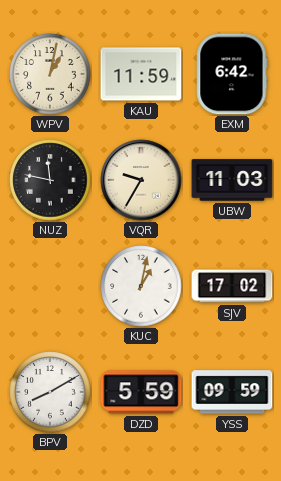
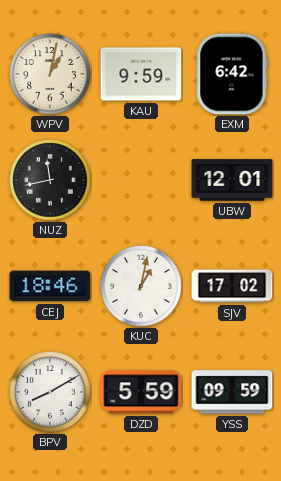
KAU: 11:59 -> 9:59 (141, 74)
NUZ: 11:47 -> 11:43 (50, 180)
VQR: 9:35 -> none (141, 180)
UBW: 11:03 -> 12:01 (232, 180)
CEJ: none -> 18:46 (50, 286)
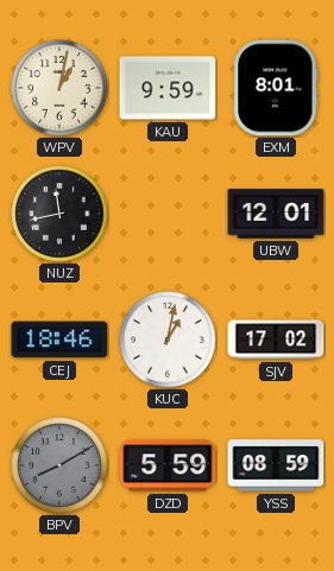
EXM: 6:42 -> 8:01 (276, 88)
BPV dial: white -> grey (59, 465)
YSS: 09:59 -> 08:59 (276, 465)
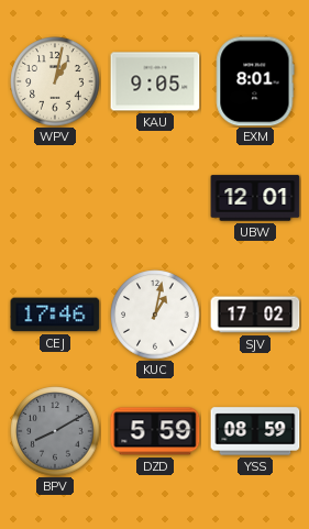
KAU: 9:59 -> 9:05 (155, 81)
NUZ: 11:43 -> none (59, 214)
CEJ: 18:46 -> 17:46 (55, 315)
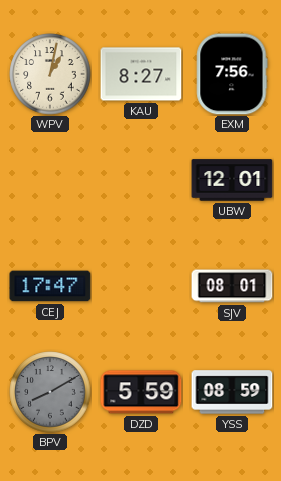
KAU: 9:05 -> 8:27 (141, 74)
EXM: 8:01 -> 7:56 (232, 74)
CEJ: 17:46 -> 17:47 (50, 286)
KUC: 1:02 -> none (155, 315)
SJV: 17:02 -> 08:01 (232, 286)
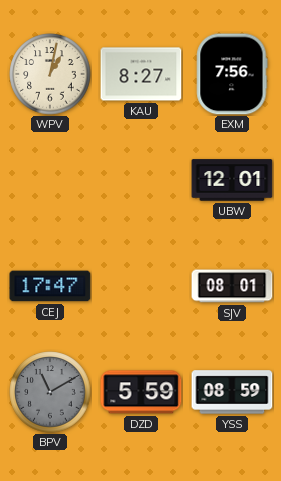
BPV: 8:10 -> 11:10 (50, 392)
